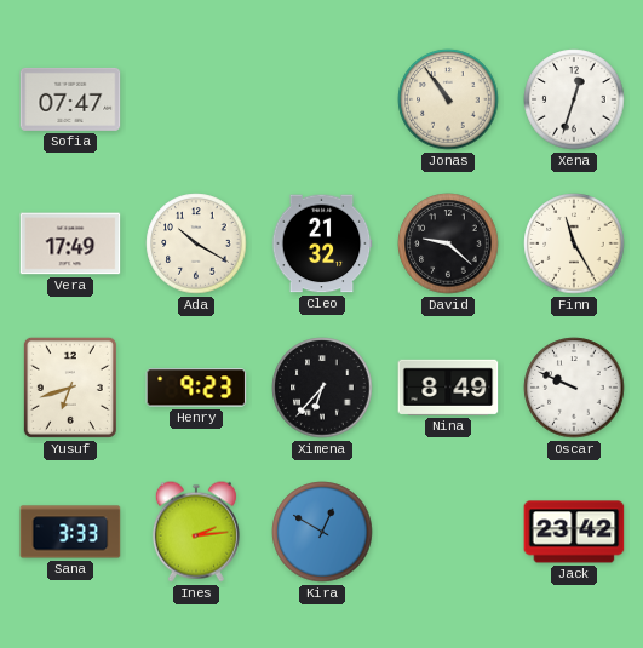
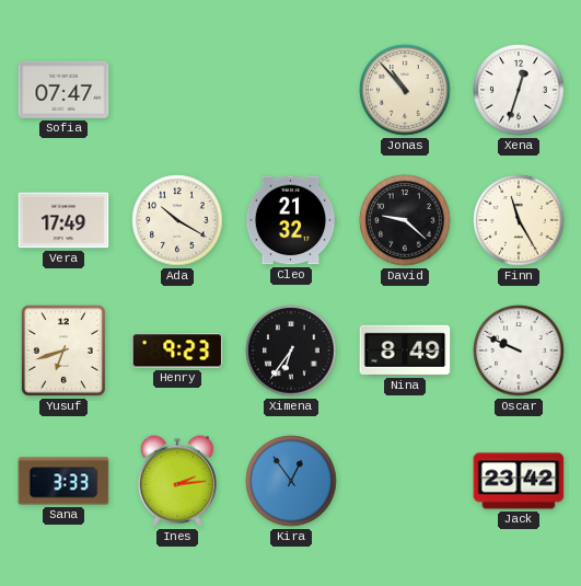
Jonas: 10:54 -> 10:53 (405, 90)
Ximena: 6:37 -> 6:36 (291, 351)
Kira: 12:50 -> 12:54 (291, 481)
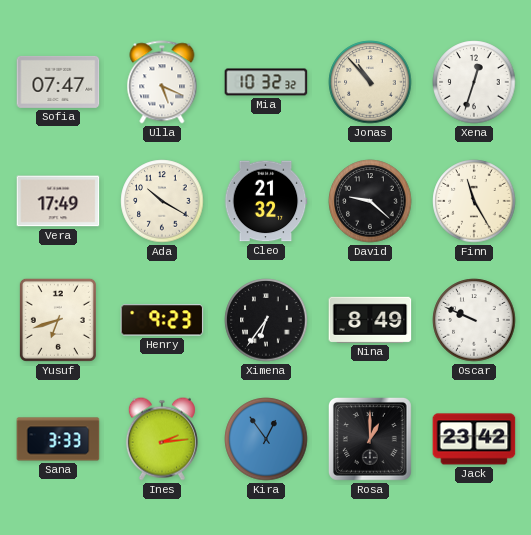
Ulla: none -> 5:19 (162, 82)
Mia: none -> 10:32 (266, 82)
Rosa: none -> 1:00 (370, 439)
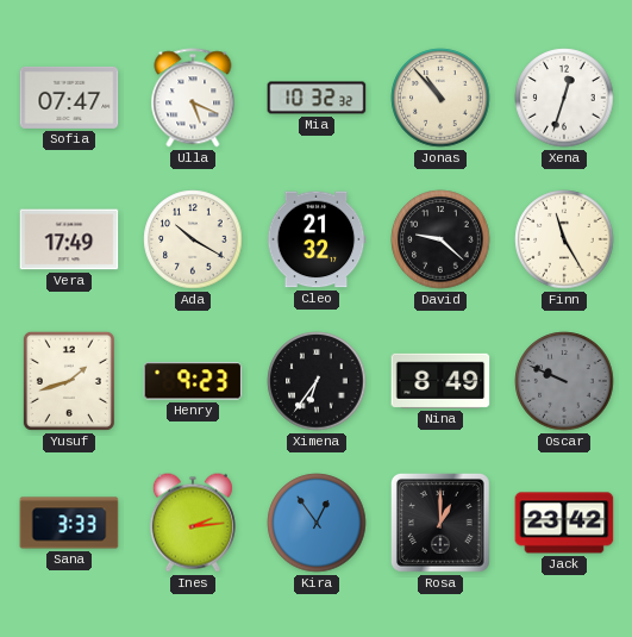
Yusuf: 6:42 -> 1:42 (69, 381)
Oscar dial: white -> grey (564, 381)
